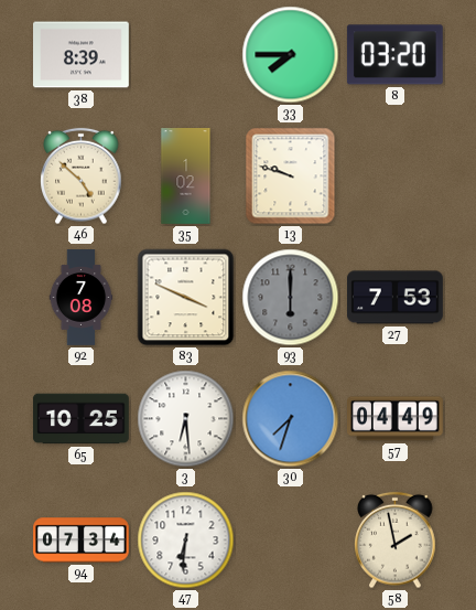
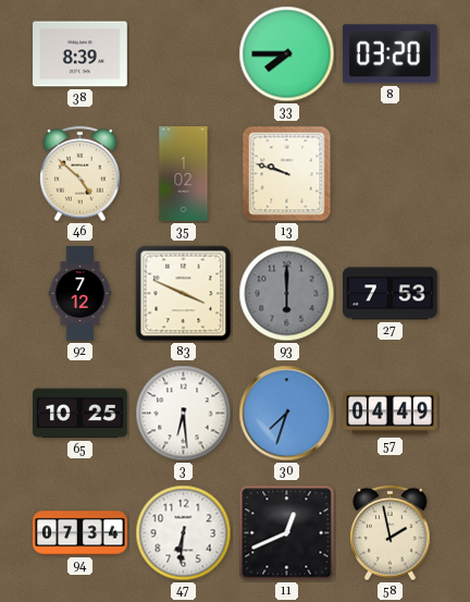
92: 7:08 -> 7:12 (81, 294)
11: none -> 12:41 (287, 533)
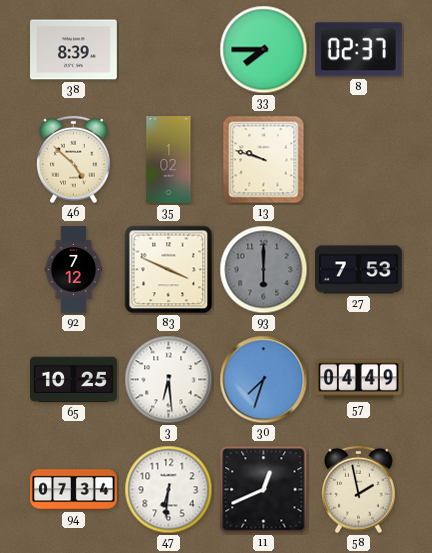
8: 03:20 -> 02:37 (358, 50)
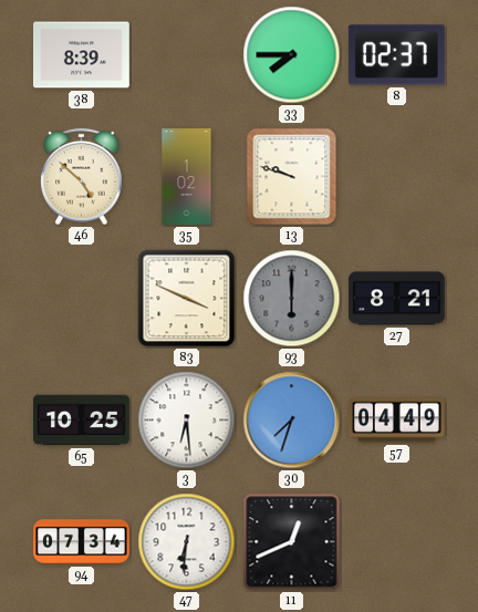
92: 7:12 -> none (74, 270)
27: 7:53 -> 8:21 (397, 299)
58: 1:58 -> none (359, 490)
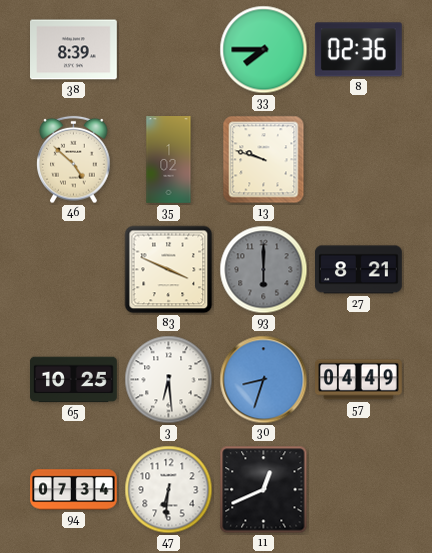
8: 02:37 -> 02:36 (358, 50)
30: 7:33 -> 8:33 (264, 380)
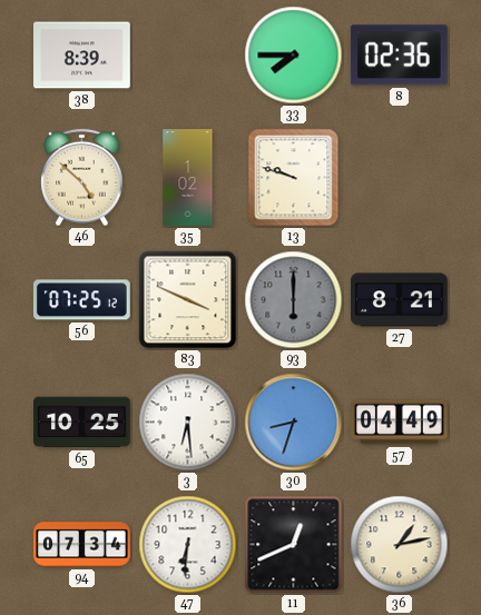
56: none -> 07:25 (82, 300)
36: none -> 1:13 (400, 545)
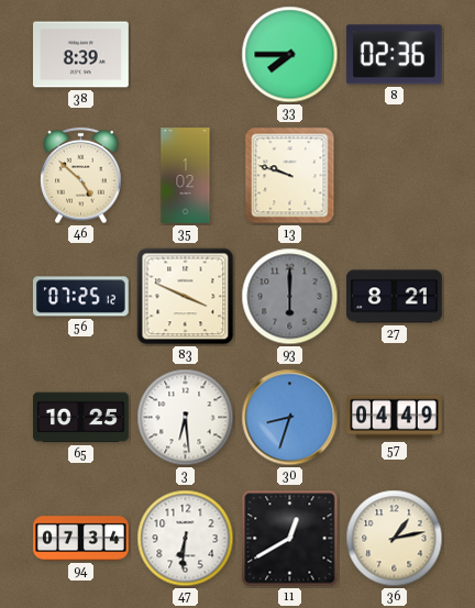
11: 12:41 -> 12:40 (290, 539)
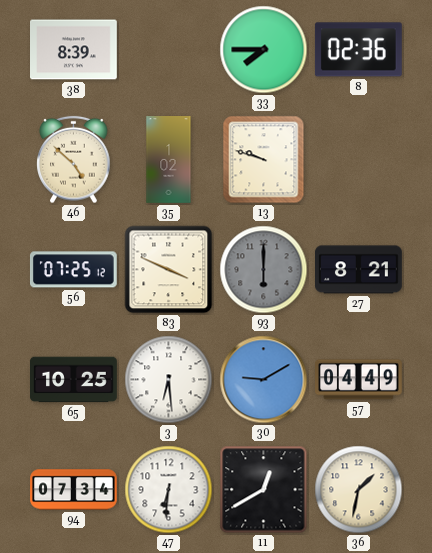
30: 8:33 -> 9:10 (264, 380)
36: 1:13 -> 1:32 (359, 490)
